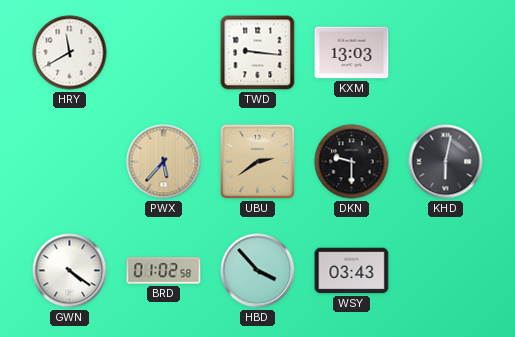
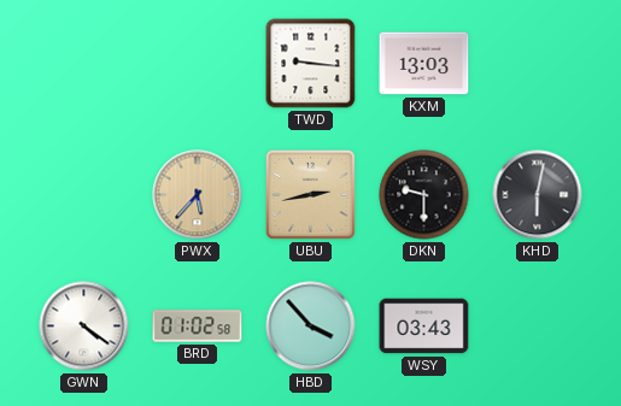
HRY: 11:40 -> none (70, 53)
UBU: 2:39 -> 2:43 (310, 194)
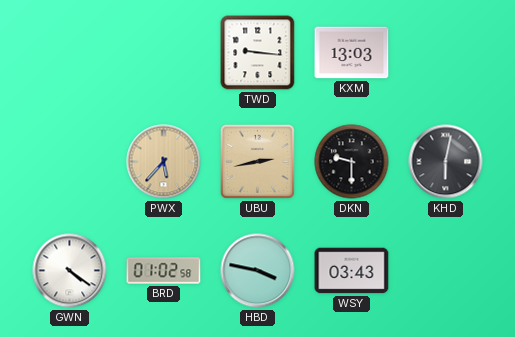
HBD: 3:53 -> 3:47 (258, 271)
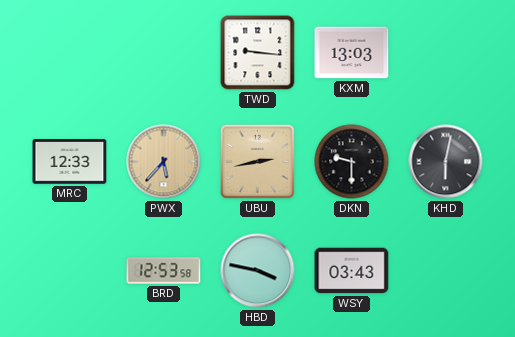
MRC: none -> 12:33 (70, 162)
GWN: 4:21 -> none (70, 271)
BRD: 01:02 -> 12:53 (164, 271)
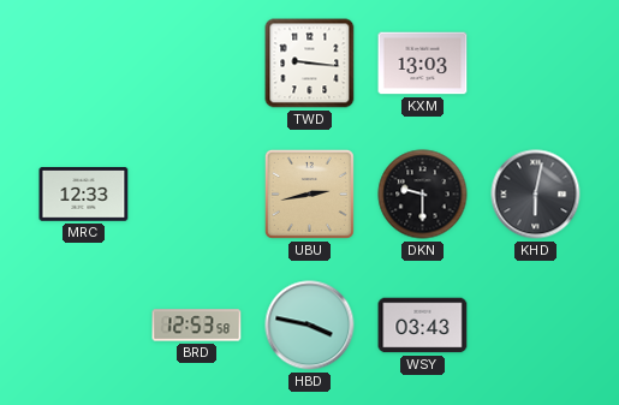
PWX: 5:37 -> none (164, 162)
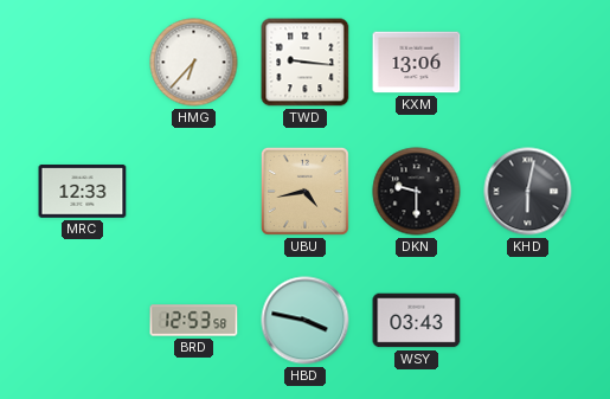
HMG: none -> 6:37 (194, 63)
KXM: 13:03 -> 13:06 (417, 63)
UBU: 2:43 -> 4:43 (304, 191)
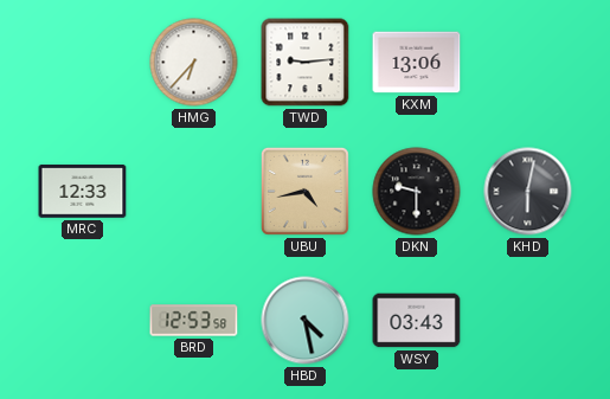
TWD: 9:16 -> 9:14 (306, 63)
HBD: 3:47 -> 4:28 (306, 321)
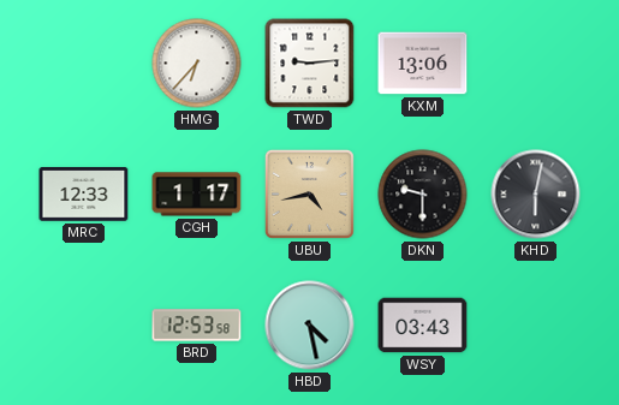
CGH: none -> 1:17 (197, 195)
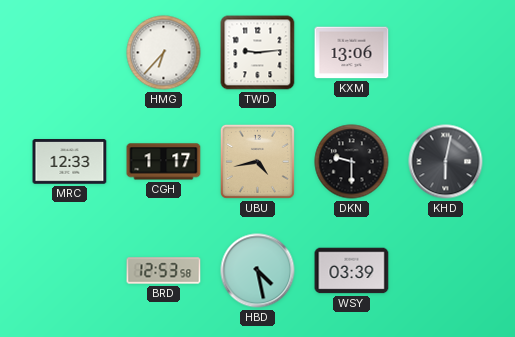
WSY: 03:43 -> 03:39 (352, 271)
